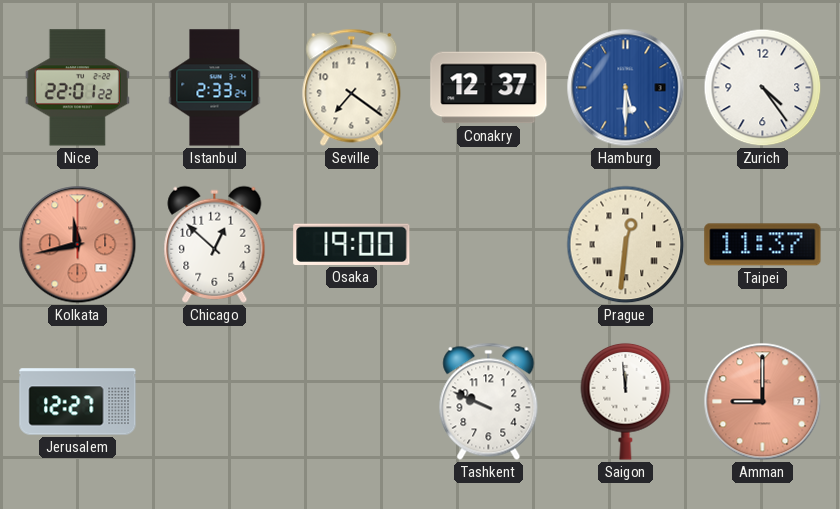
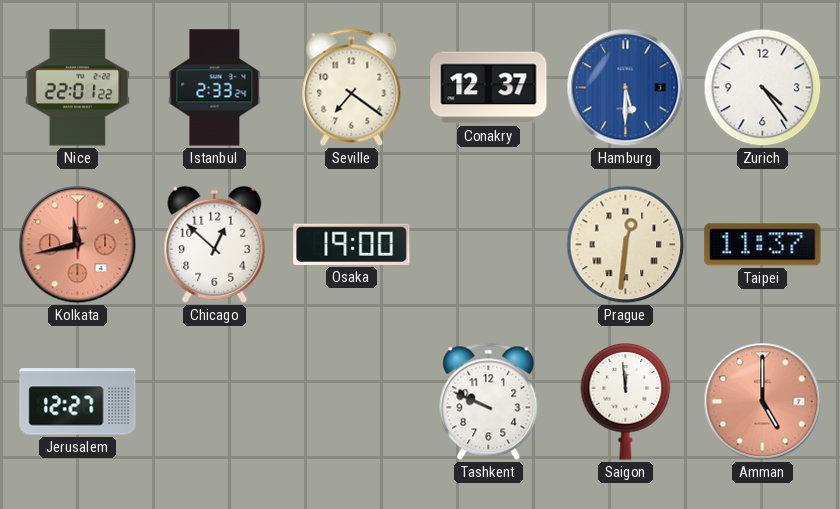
Amman: 9:00 -> 5:00 (763, 402)
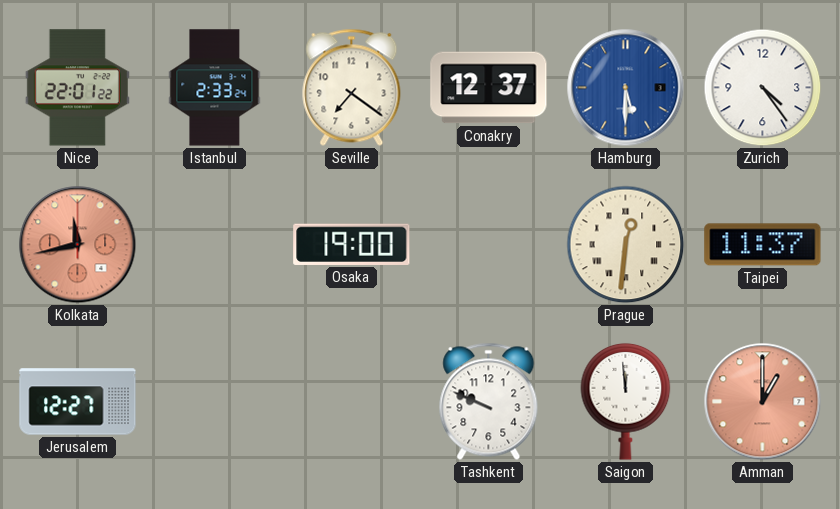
Chicago: 12:52 -> none (215, 244)
Amman: 5:00 -> 1:00 (763, 402)
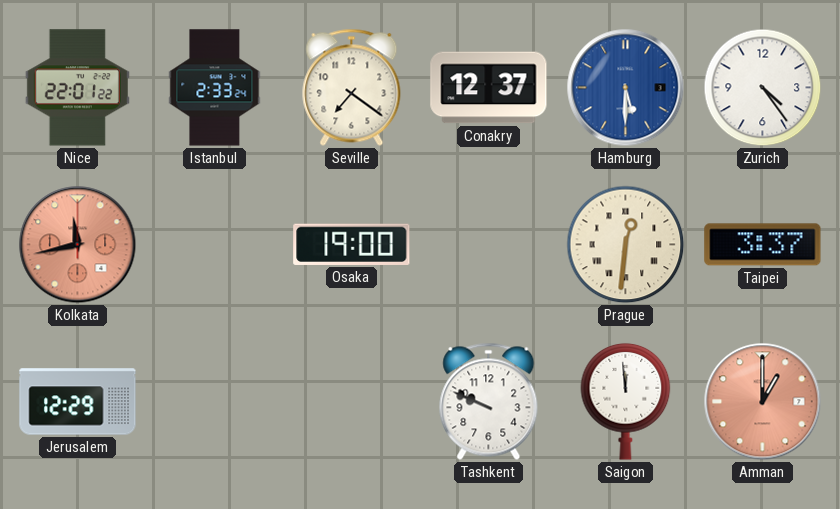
Taipei: 11:37 -> 3:37 (763, 245)
Jerusalem: 12:27 -> 12:29 (78, 402)
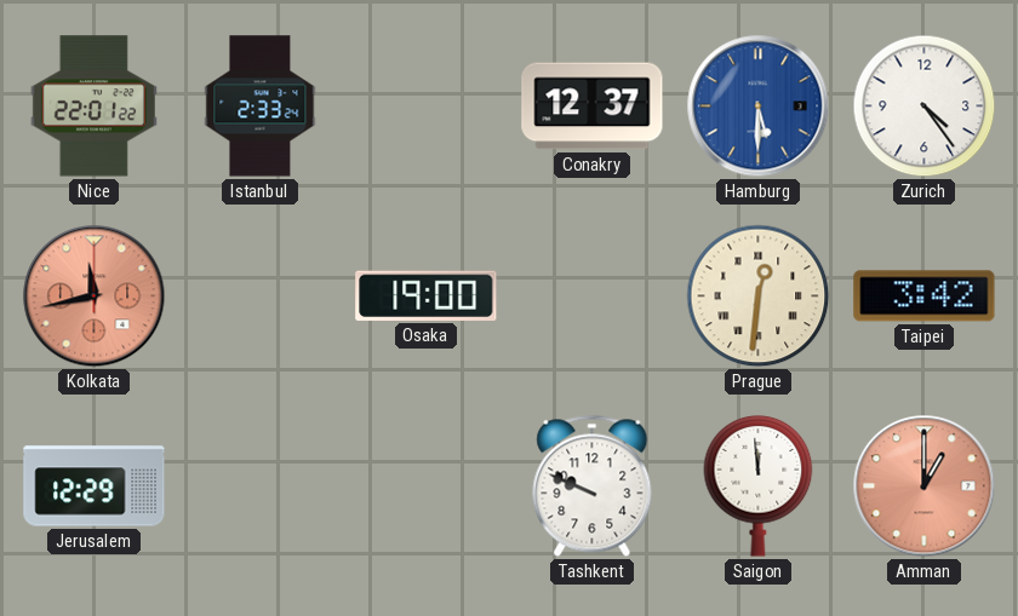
Seville: 7:21 -> none (352, 87)
Taipei: 3:37 -> 3:42 (925, 297)
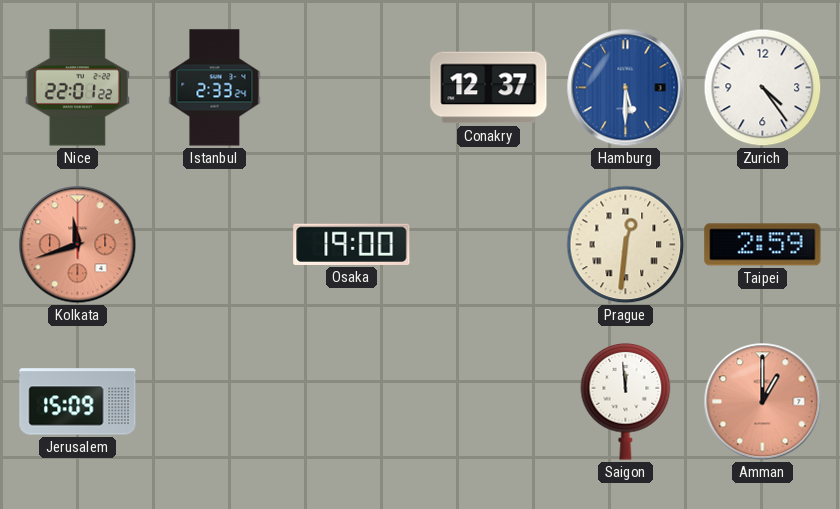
Kolkata: 11:43 -> 11:42 (78, 245)
Taipei: 3:42 -> 2:59 (763, 245)
Jerusalem: 12:29 -> 15:09 (78, 402)
Tashkent: 9:49 -> none (593, 485)
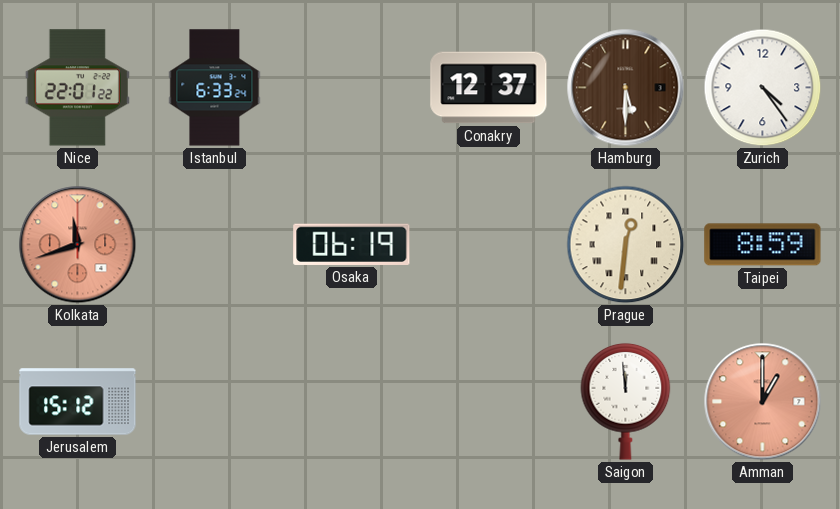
Istanbul: 2:33 -> 6:33 (215, 88)
Hamburg dial: blue -> brown (626, 88)
Osaka: 19:00 -> 06:19 (352, 244)
Taipei: 2:59 -> 8:59 (763, 245)
Jerusalem: 15:09 -> 15:12 (78, 402)
